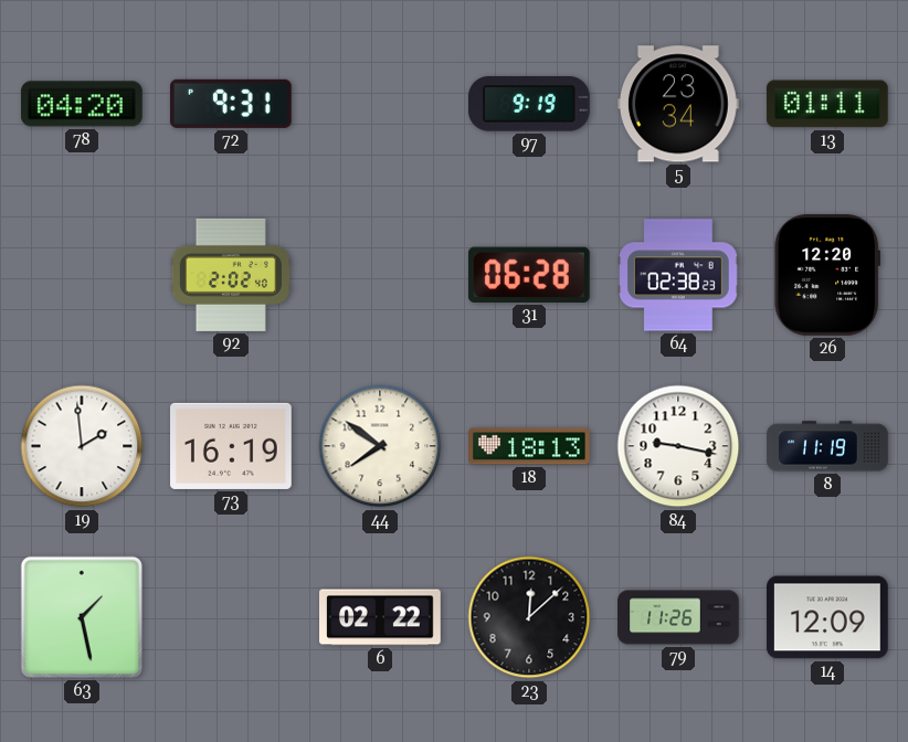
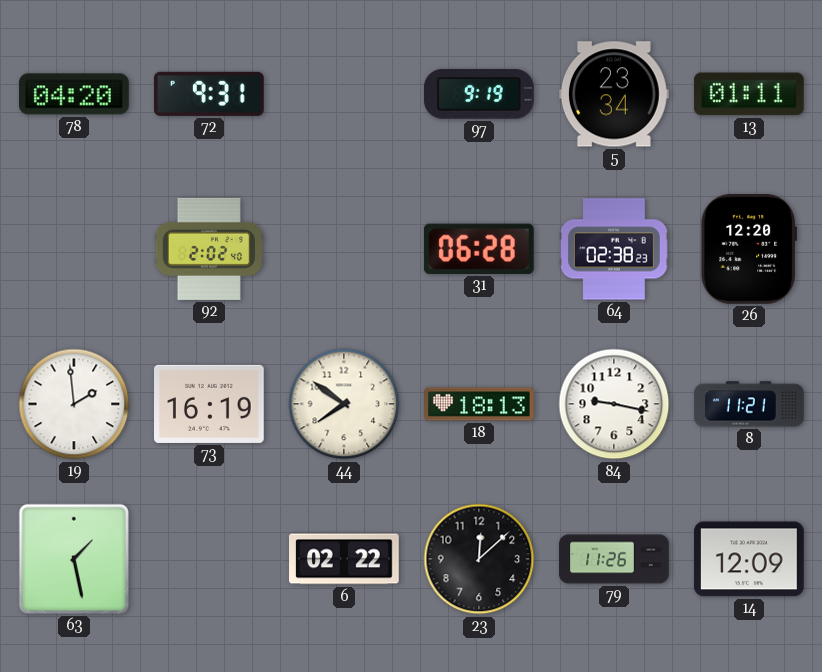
8: 11:19 -> 11:21 (749, 404)
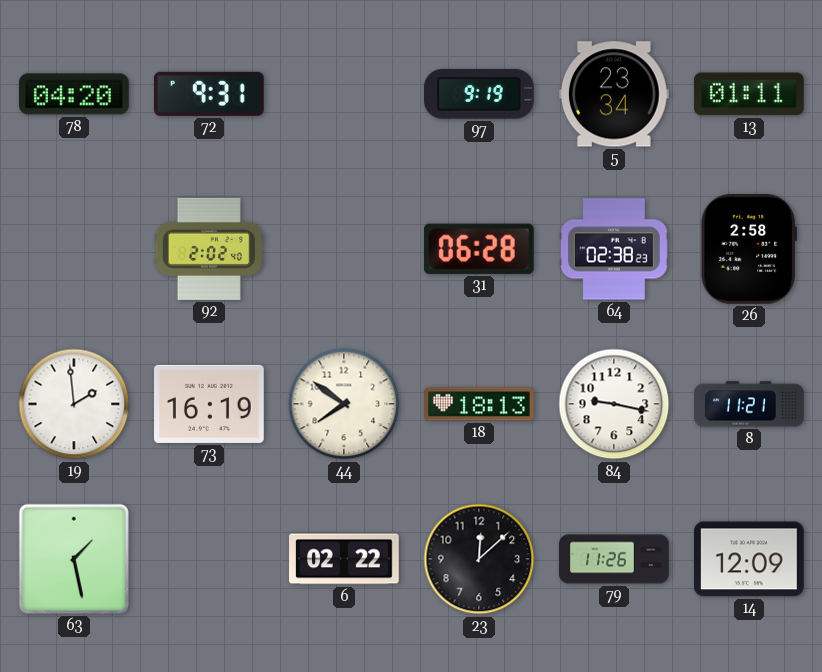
26: 12:20 -> 2:58 (749, 250)
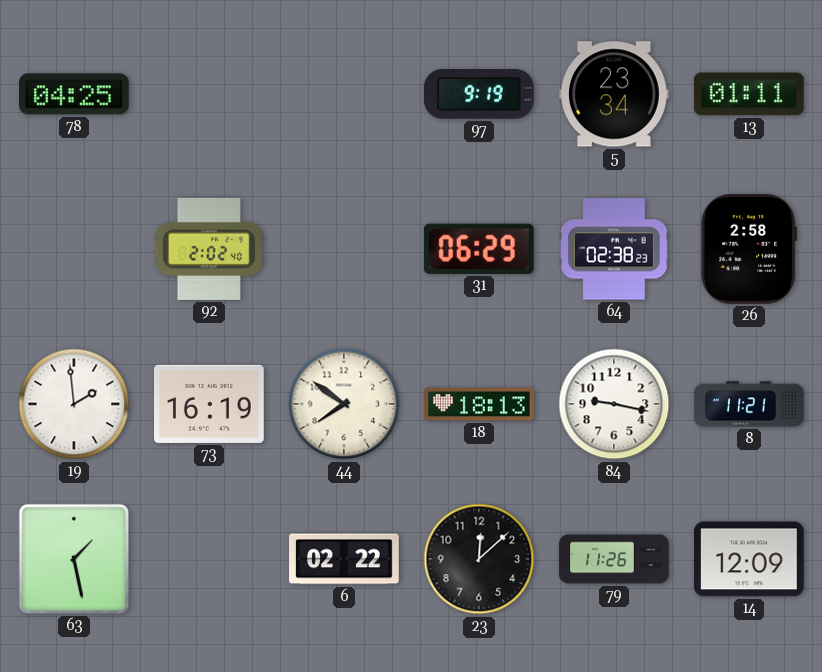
78: 04:20 -> 04:25 (75, 94)
72: 9:31 -> none (209, 94)
31: 06:28 -> 06:29 (479, 249)
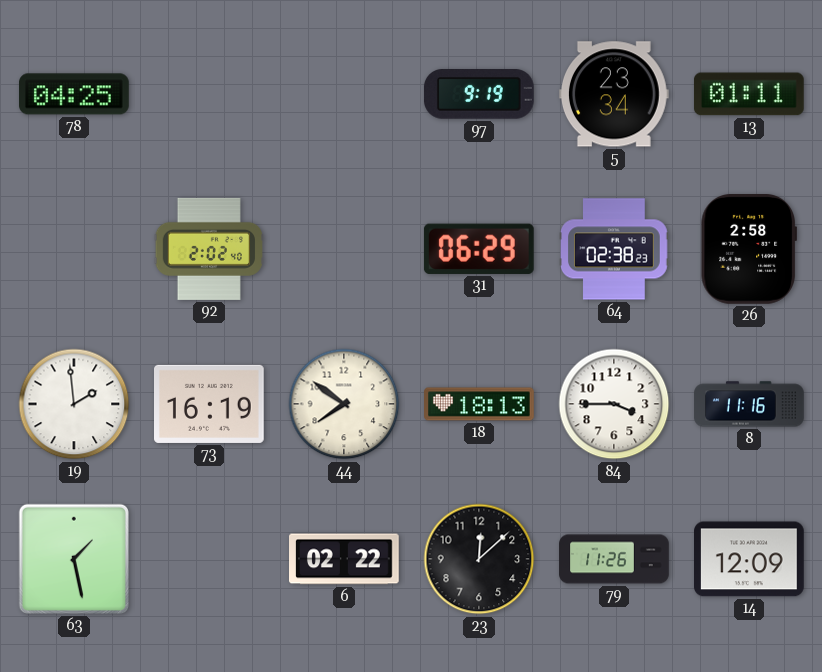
84: 9:17 -> 3:45 (614, 404)
8: 11:21 -> 11:16 (749, 404)
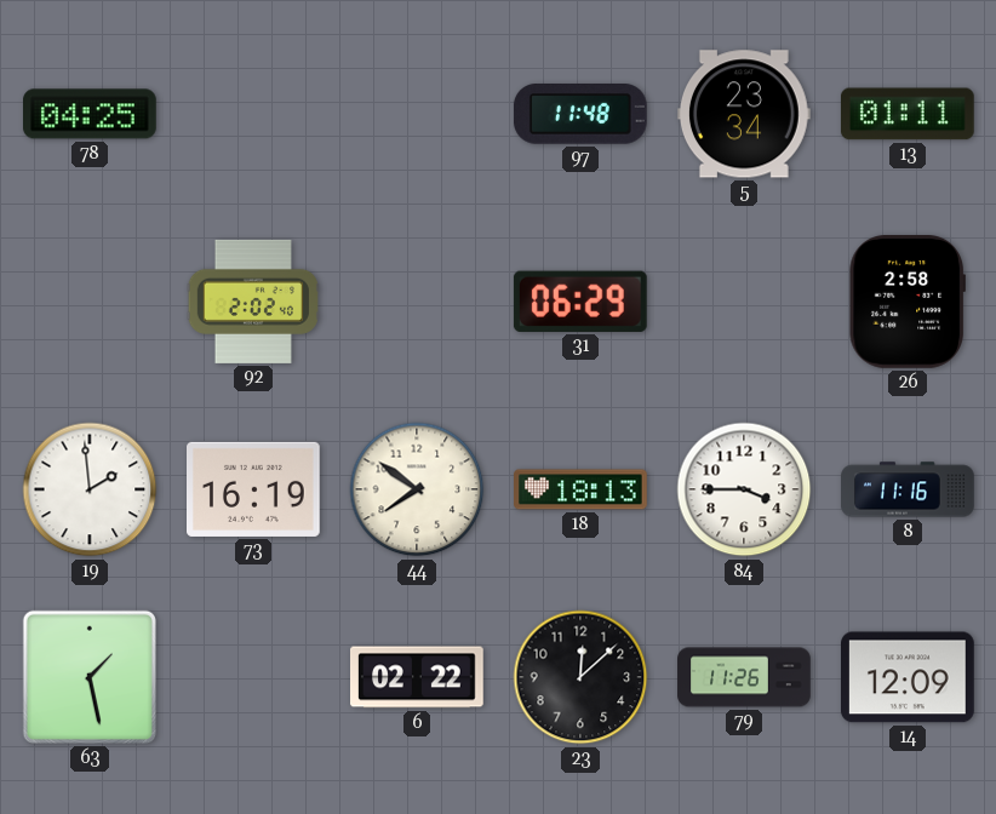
97: 9:19 -> 11:48 (580, 114)
64: 02:38 -> none (614, 249)
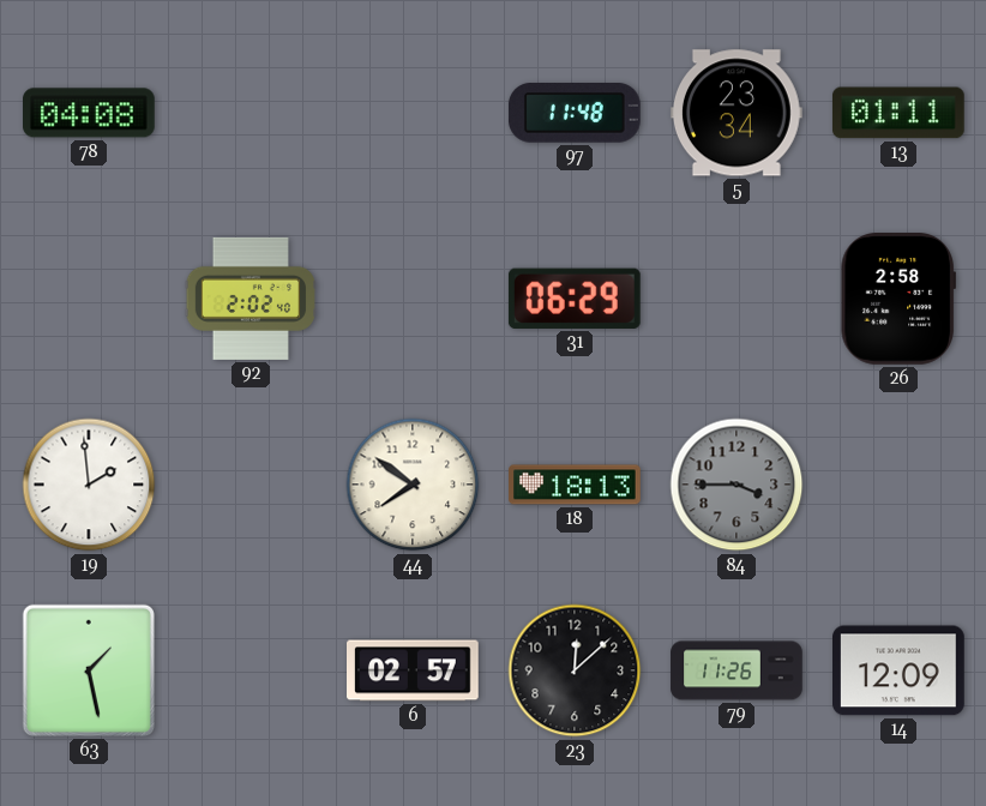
78: 04:25 -> 04:08 (90, 113)
73: 16:19 -> none (254, 489)
84 dial: white -> grey (737, 485)
8: 11:16 -> none (908, 489)
6: 02:22 -> 02:57 (414, 670)
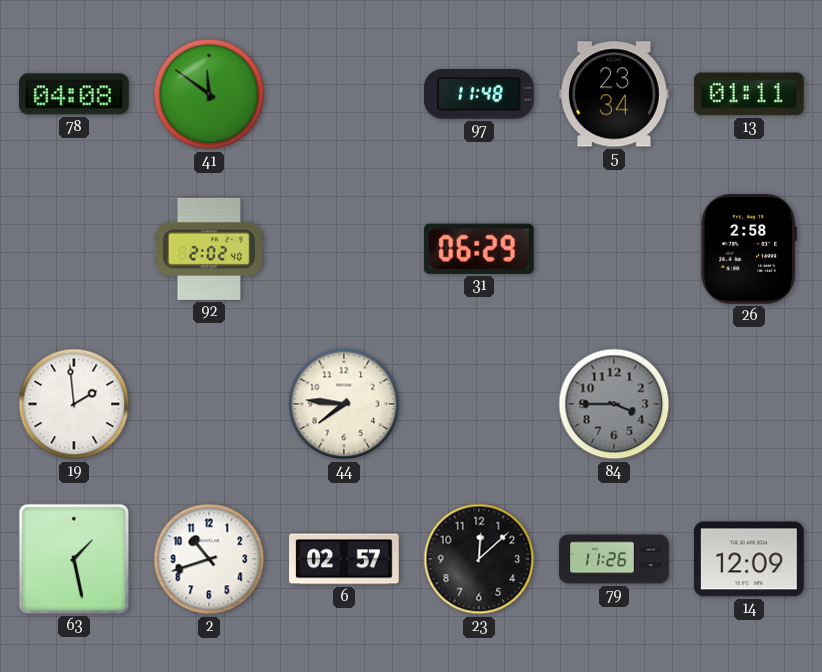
41: none -> 11:51 (209, 94)
44: 7:51 -> 7:46 (344, 404)
18: 18:13 -> none (575, 485)
2: none -> 10:42 (209, 559)
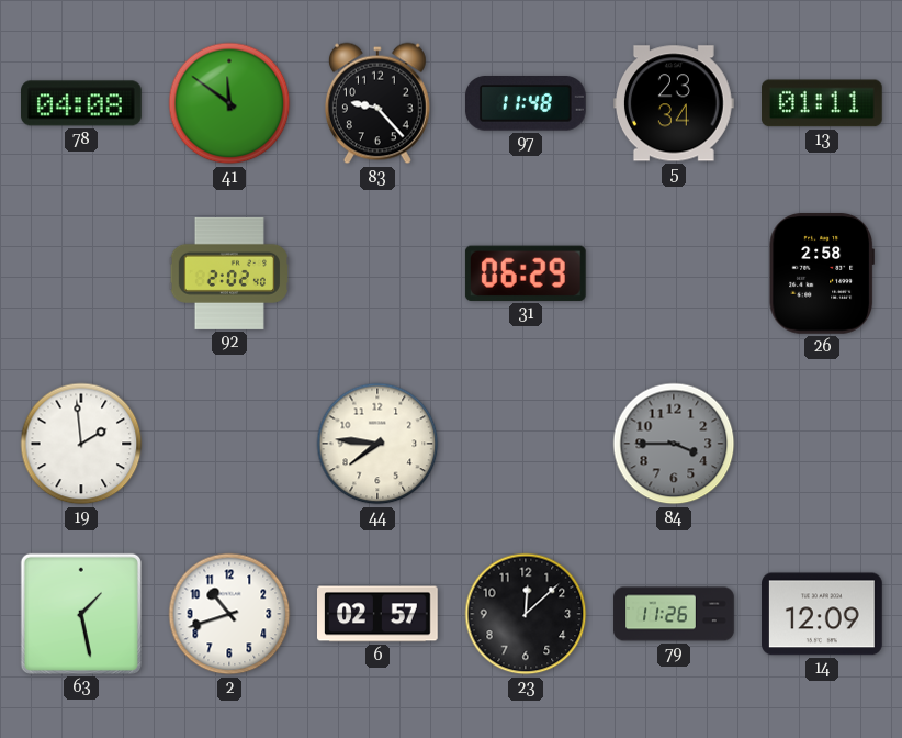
83: none -> 9:23 (377, 103)
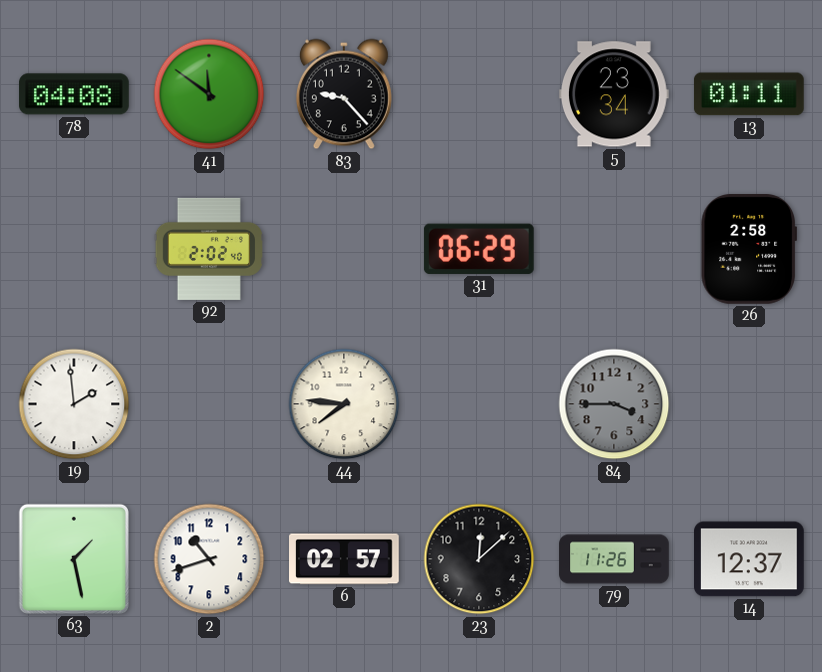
97: 11:48 -> none (526, 103)
14: 12:09 -> 12:37 (750, 559)
